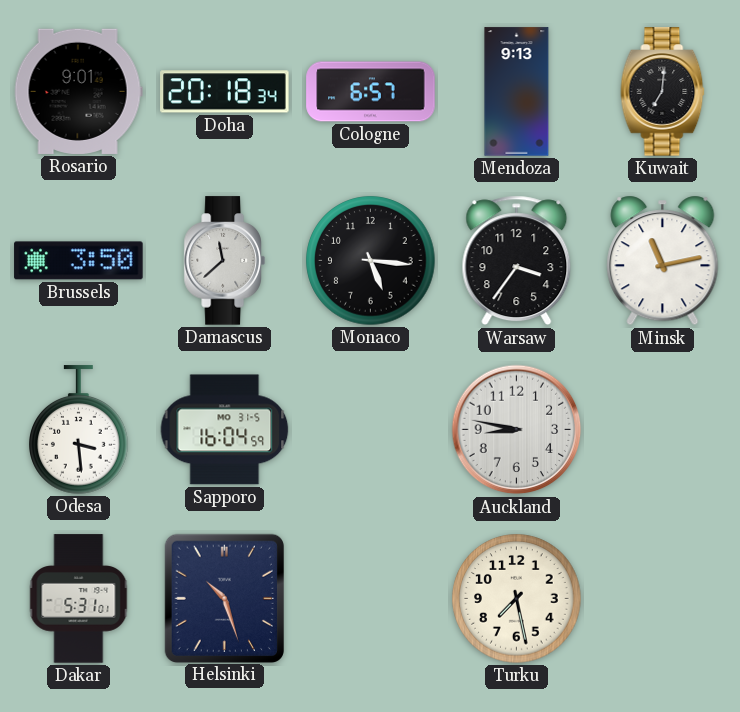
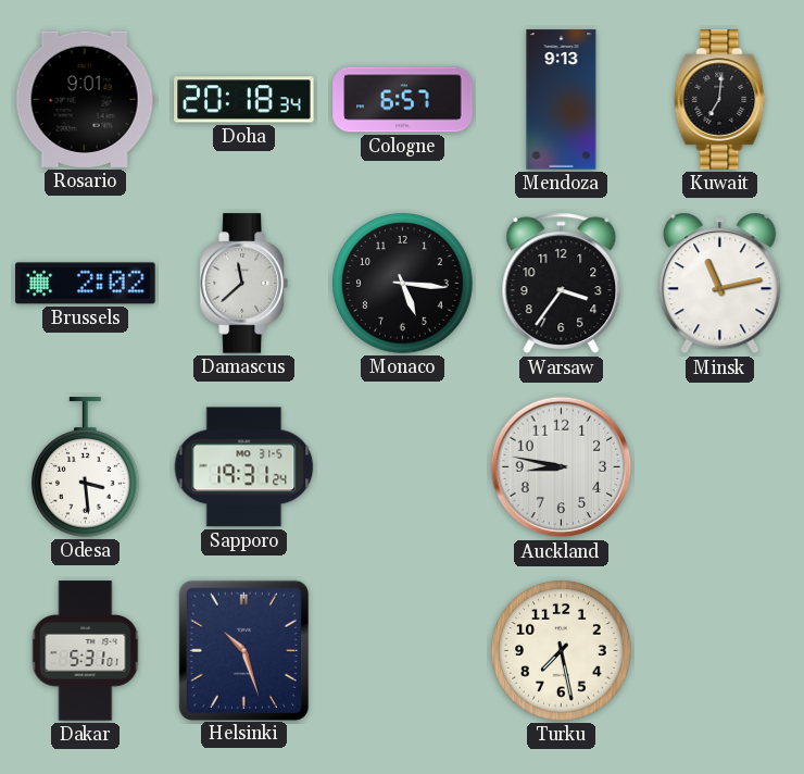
Brussels: 3:50 -> 2:02 (86, 284)
Sapporo: 16:04 -> 19:31 (244, 467)
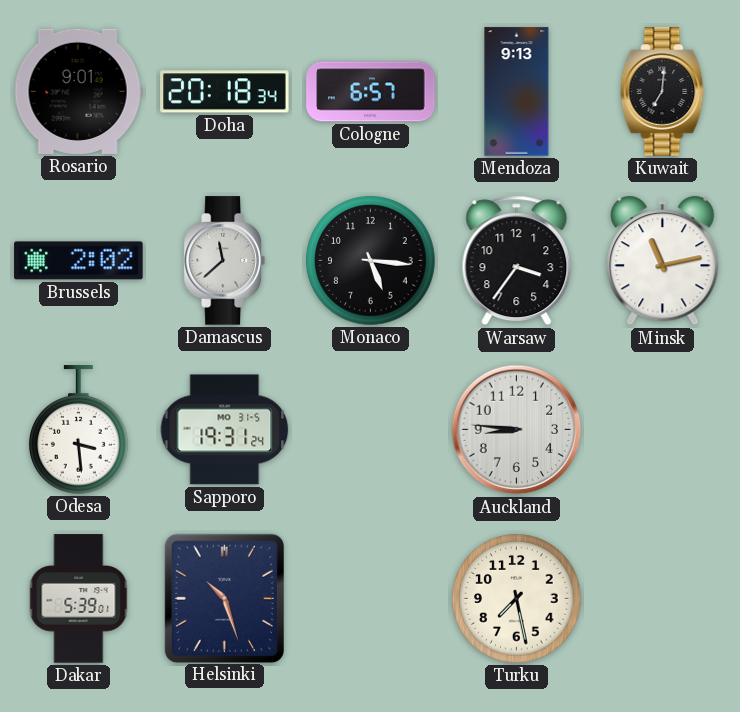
Auckland: 8:47 -> 8:46 (517, 430)
Dakar: 5:31 -> 5:39 (79, 599)
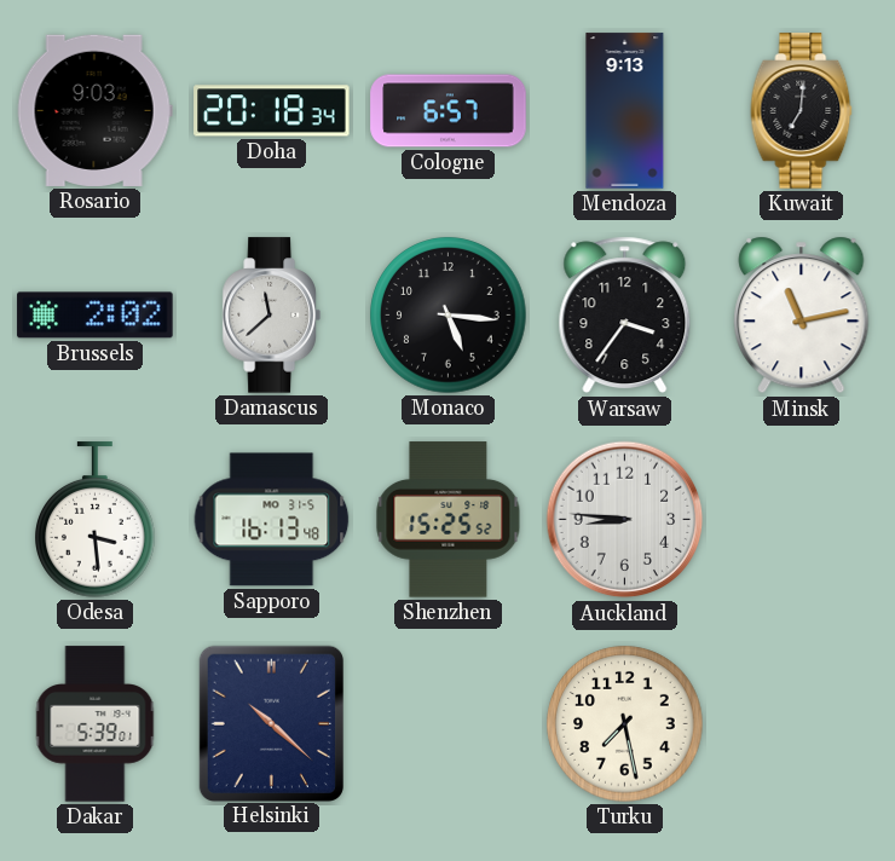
Rosario: 9:01 -> 9:03 (94, 110)
Sapporo: 19:31 -> 16:13 (272, 520)
Shenzhen: none -> 15:25 (449, 520)
Helsinki: 10:27 -> 10:22 (271, 723)
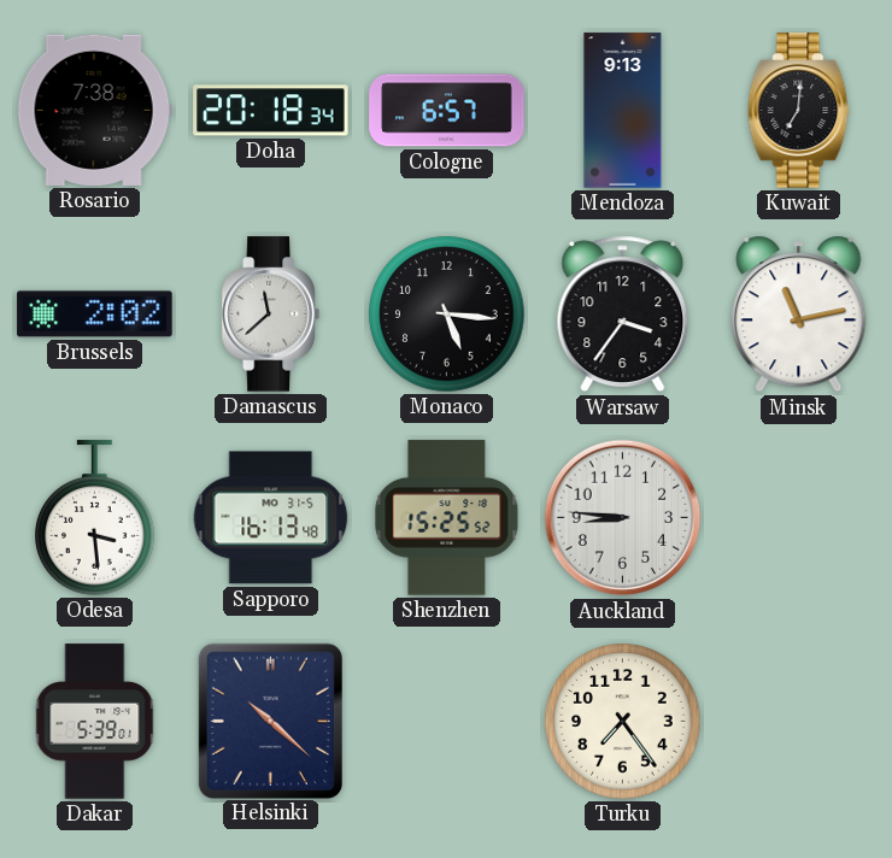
Rosario: 9:03 -> 7:38 (94, 110)
Turku: 7:28 -> 7:24 (623, 722)
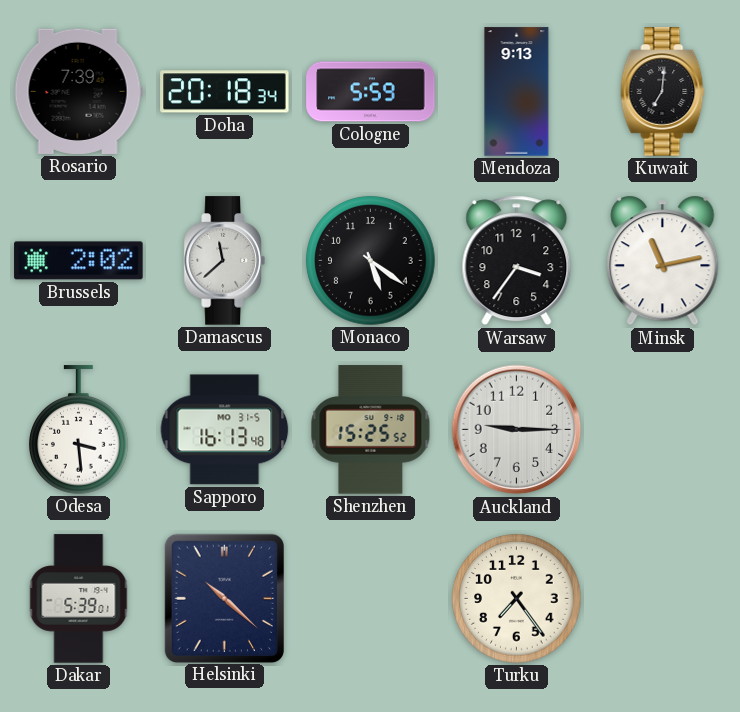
Rosario: 7:38 -> 7:39 (78, 91)
Cologne: 6:57 -> 5:59 (371, 92)
Monaco: 5:16 -> 5:21 (371, 261)
Auckland: 8:46 -> 9:15 (517, 430)
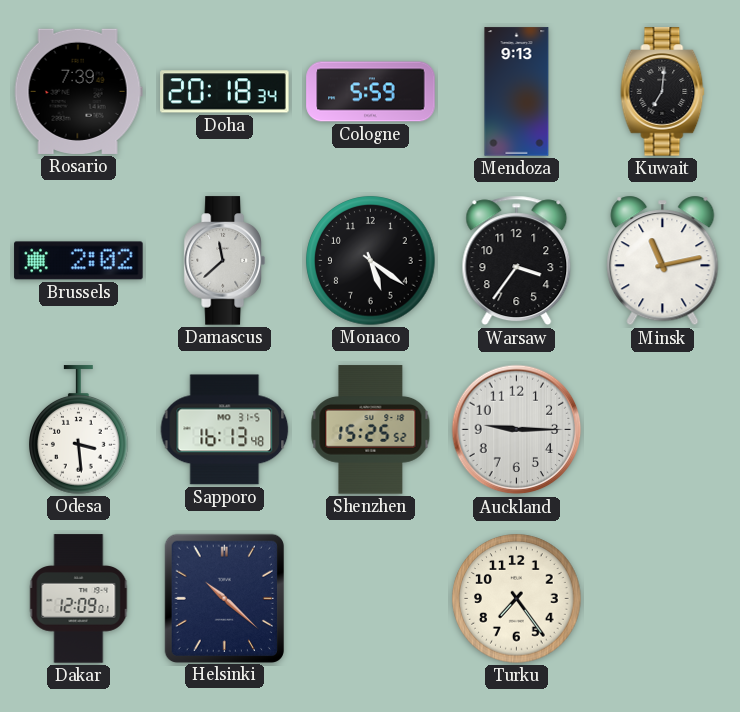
Dakar: 5:39 -> 12:09 (79, 599)
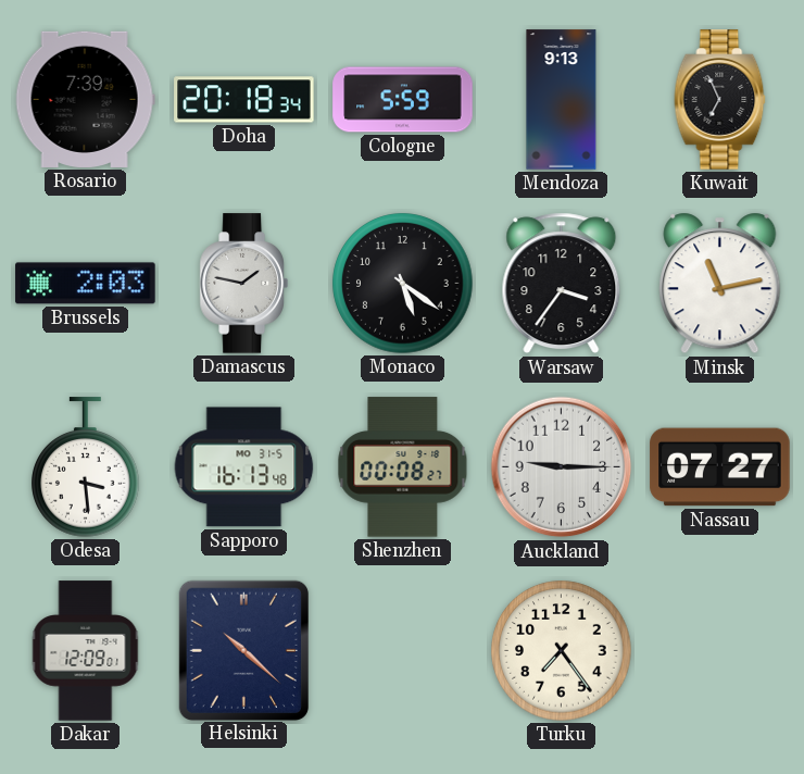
Kuwait: 7:01 -> 6:56 (720, 100)
Brussels: 2:02 -> 2:03 (86, 284)
Damascus: 11:38 -> 1:47 (243, 284)
Shenzhen: 15:25 -> 00:08 (403, 467)
Nassau: none -> 07:27 (720, 467)
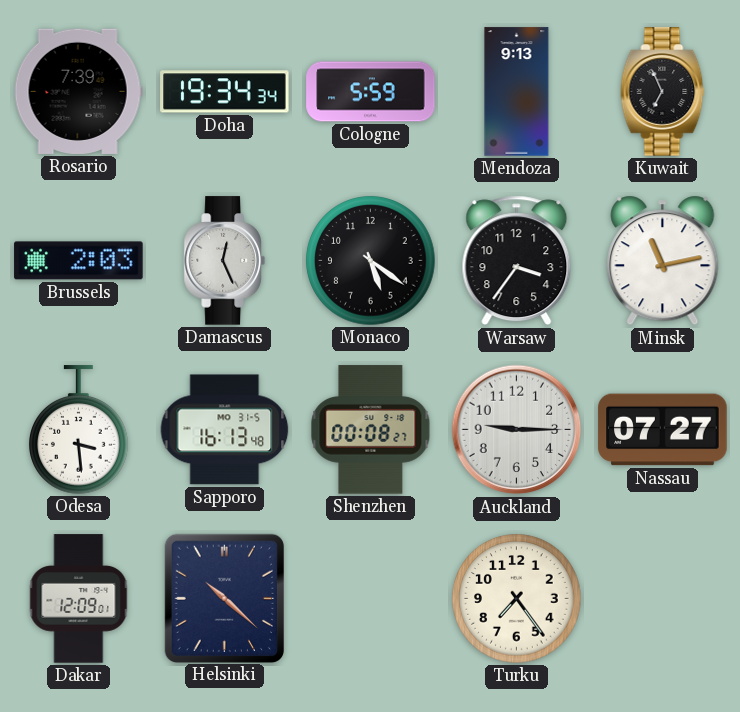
Doha: 20:18 -> 19:34 (225, 92)
Damascus: 1:47 -> 12:26 (224, 261)
